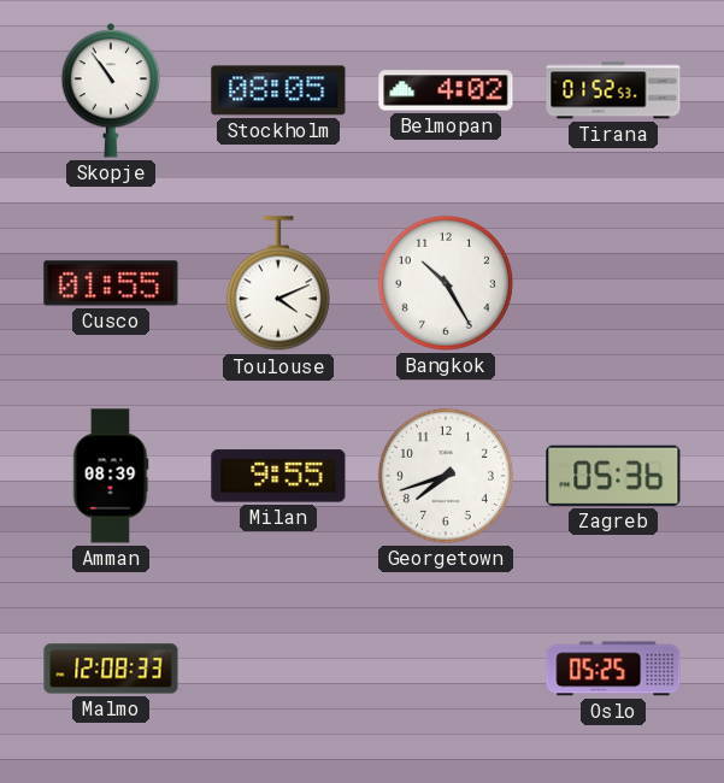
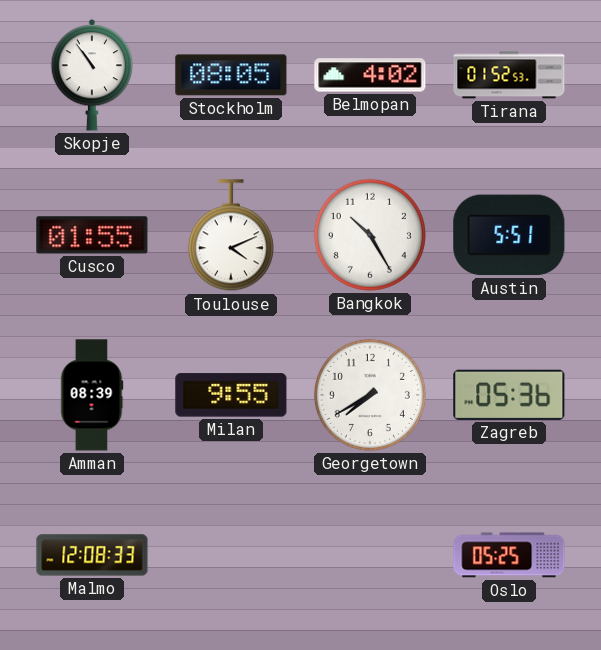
Austin: none -> 5:51 (509, 235)
Georgetown: 7:42 -> 7:40 (370, 395)
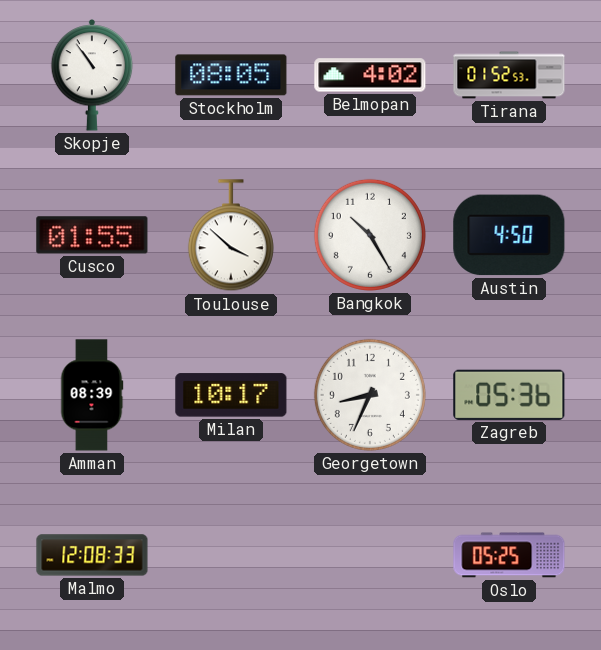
Toulouse: 4:11 -> 3:52 (231, 236)
Austin: 5:51 -> 4:50 (509, 235)
Milan: 9:55 -> 10:17 (231, 395)
Georgetown: 7:40 -> 8:34 (370, 395)
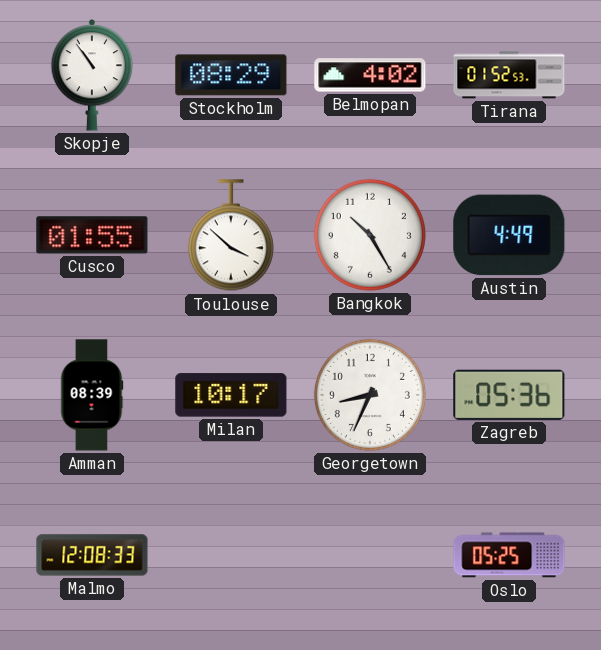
Stockholm: 08:05 -> 08:29 (231, 75)
Austin: 4:50 -> 4:49 (509, 235)
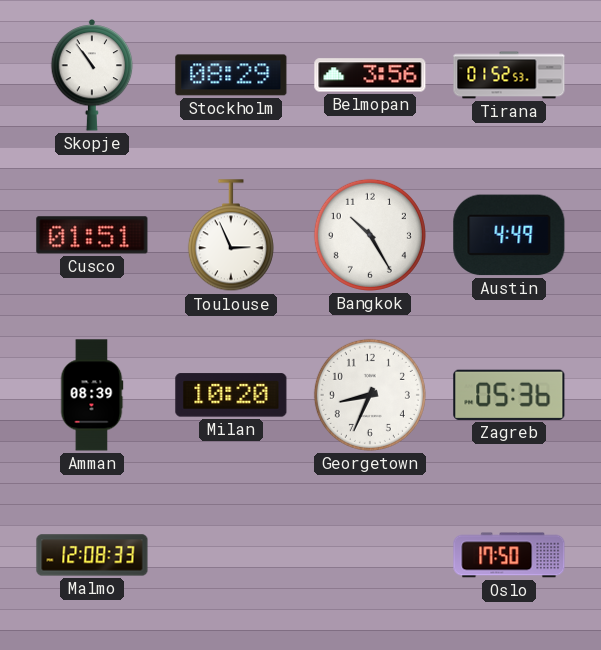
Belmopan: 4:02 -> 3:56 (370, 75)
Cusco: 01:55 -> 01:51 (92, 235)
Toulouse: 3:52 -> 2:56 (231, 236)
Milan: 10:17 -> 10:20 (231, 395)
Oslo: 05:25 -> 17:50 (509, 555)
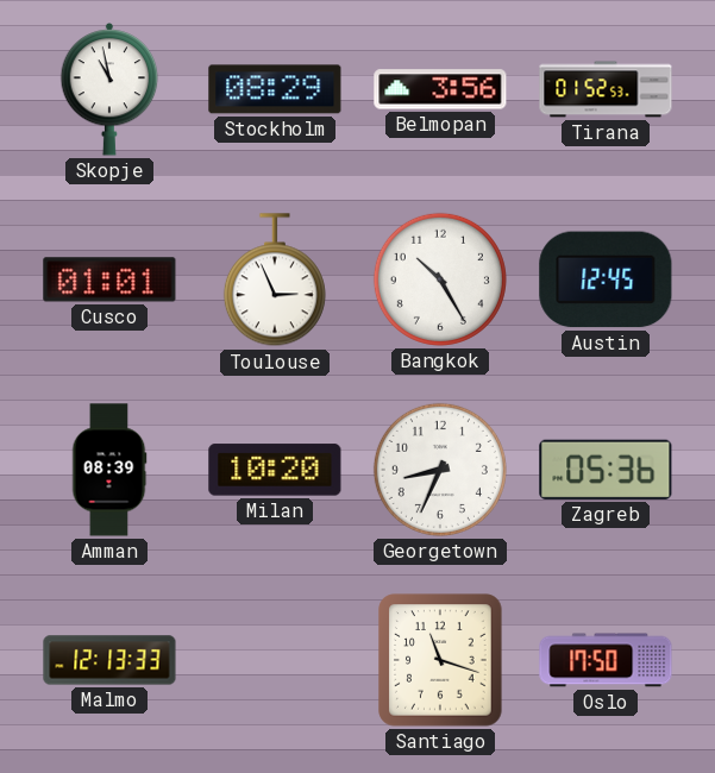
Skopje: 10:54 -> 10:58 (109, 90)
Cusco: 01:51 -> 01:01 (109, 279)
Austin: 4:49 -> 12:45 (606, 279)
Malmo: 12:08 -> 12:13 (109, 660)
Santiago: none -> 11:18 (440, 660)
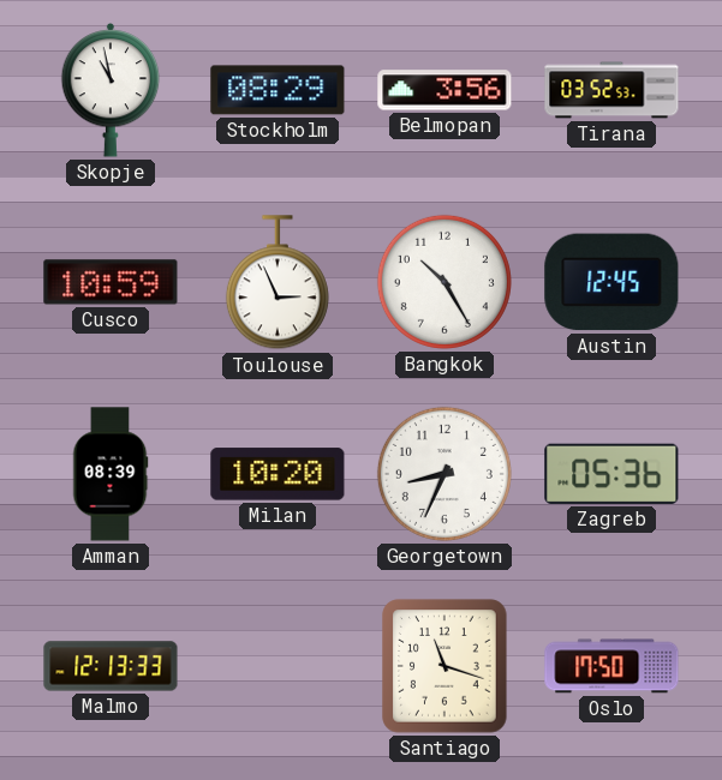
Tirana: 01:52 -> 03:52 (611, 90)
Cusco: 01:01 -> 10:59 (111, 282)
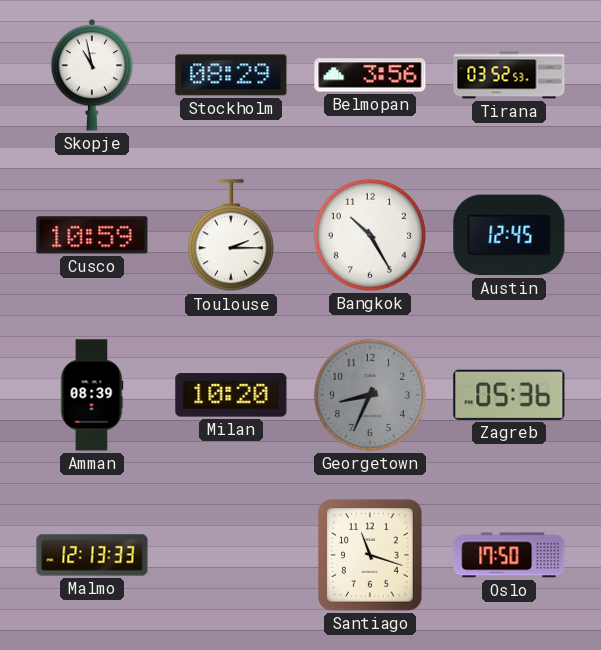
Toulouse: 2:56 -> 2:15 (231, 236)
Georgetown dial: white -> grey (370, 395)
